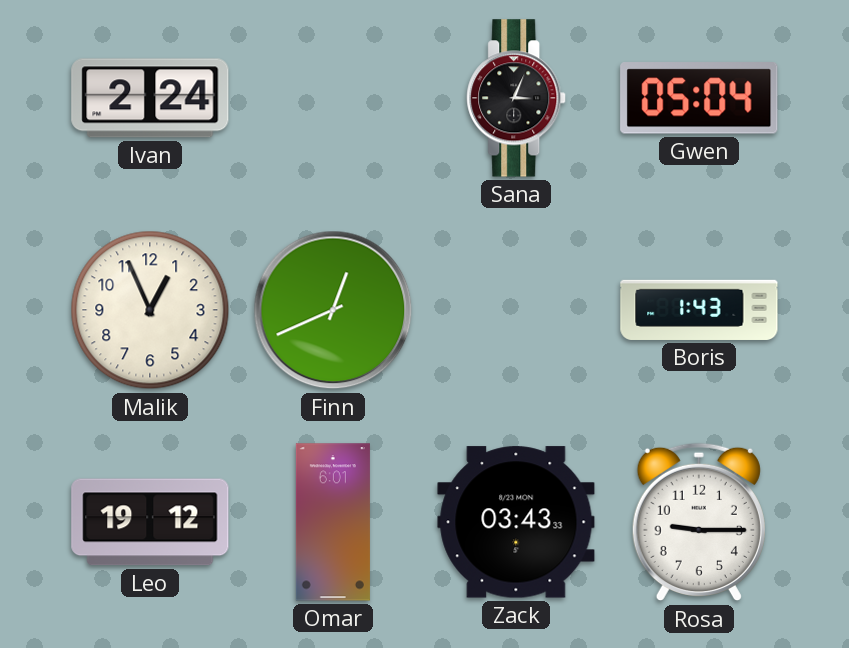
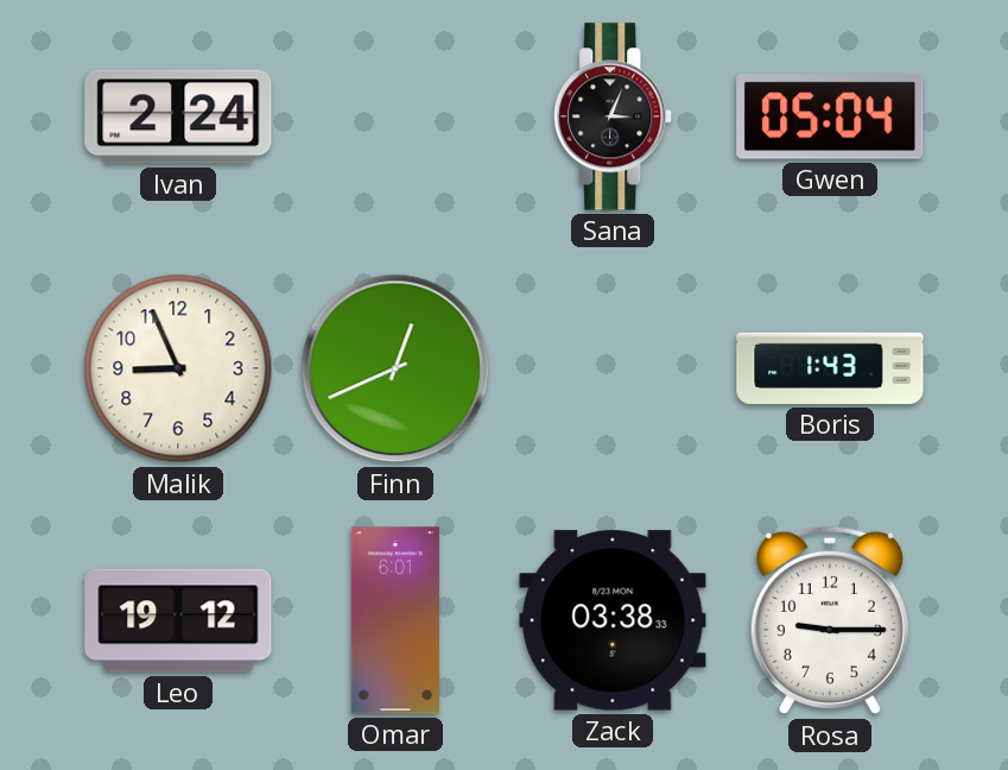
Malik: 12:56 -> 8:56 (178, 368)
Zack: 03:43 -> 03:38 (613, 620)
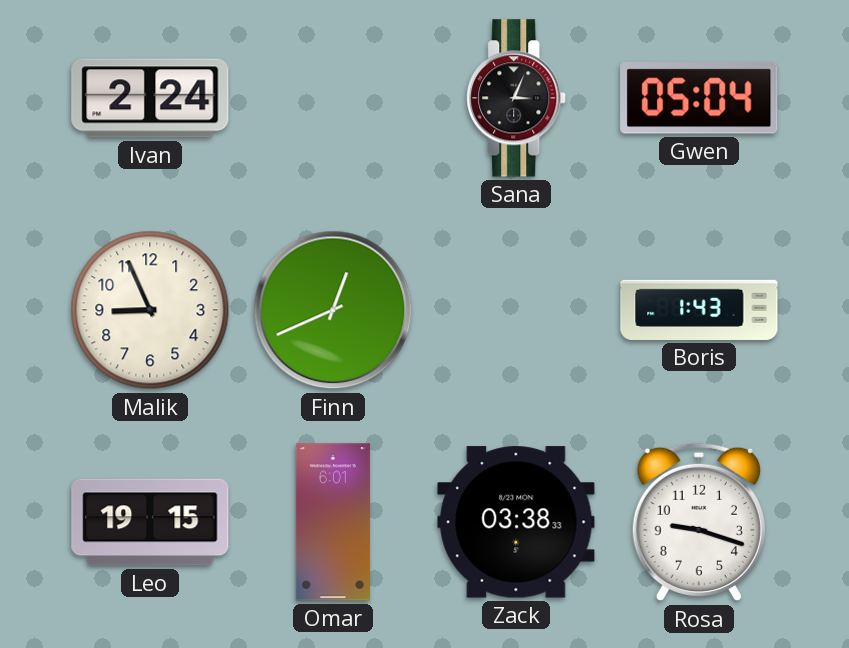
Leo: 19:12 -> 19:15 (150, 522)
Rosa: 9:15 -> 9:18 (699, 522)
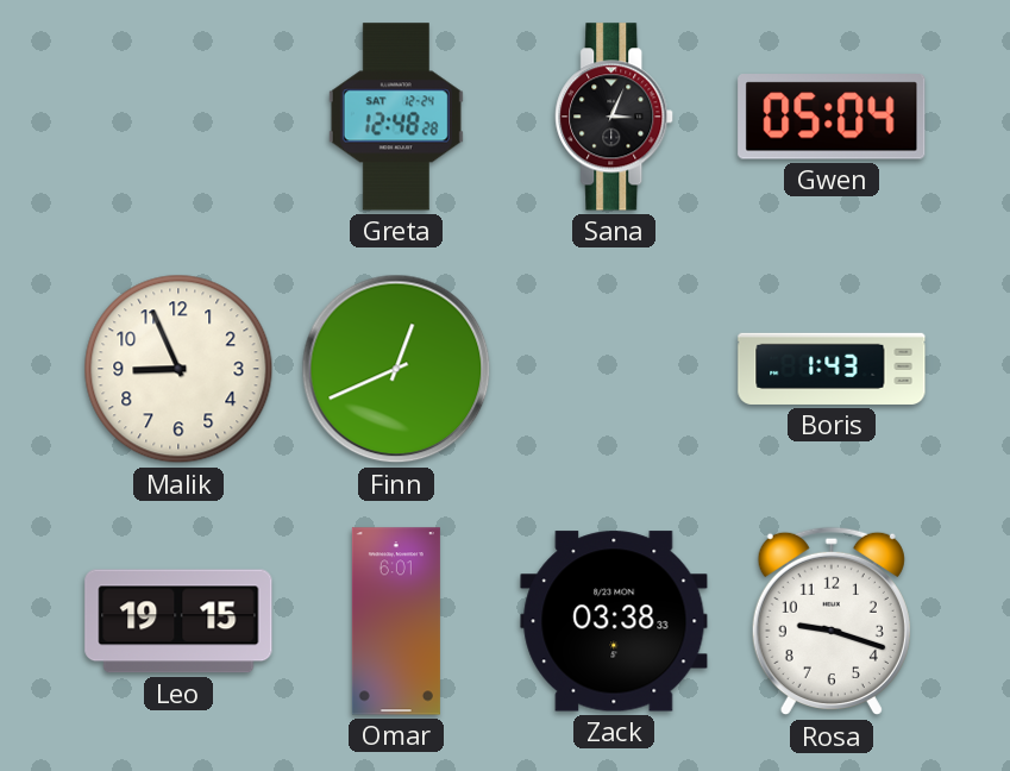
Ivan: 2:24 -> none (150, 98)
Greta: none -> 12:48 (396, 117)
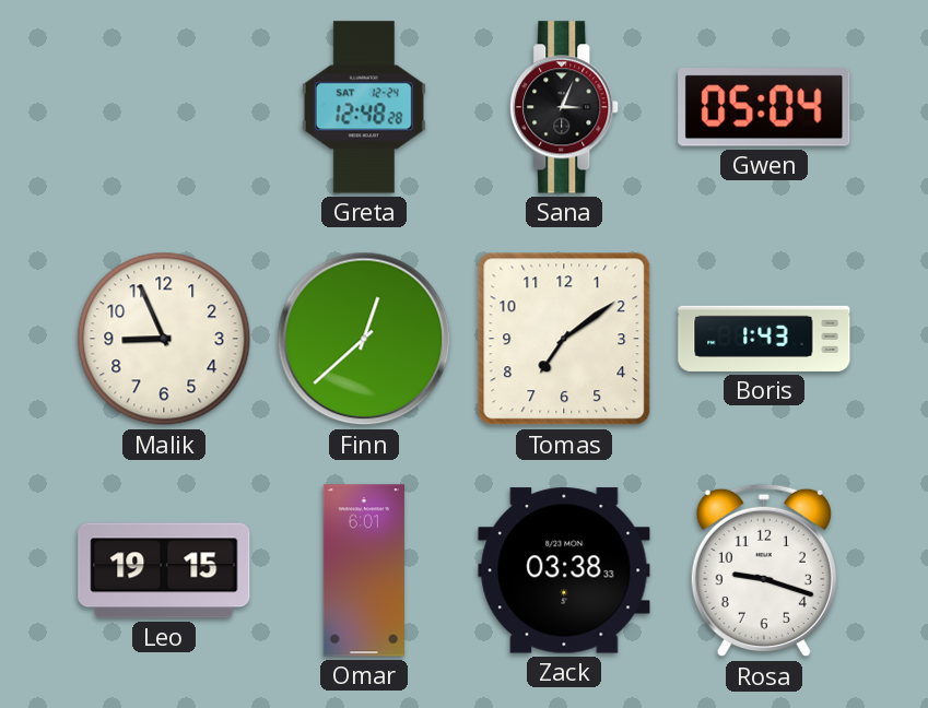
Finn: 12:41 -> 12:38 (364, 339)
Tomas: none -> 7:09 (564, 339)
